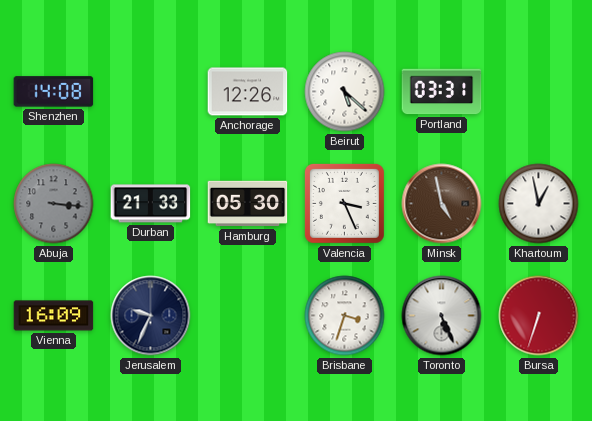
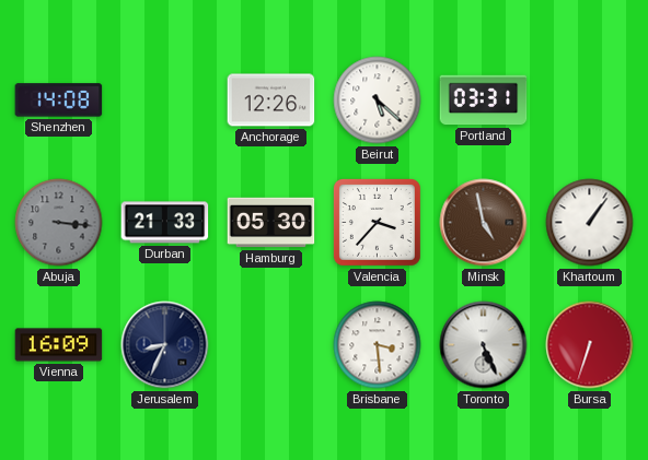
Valencia: 3:26 -> 3:37 (377, 222)
Khartoum: 12:58 -> 1:06 (590, 223)
Jerusalem: 9:34 -> 8:34 (165, 345)
Brisbane: 3:33 -> 3:29 (378, 345)
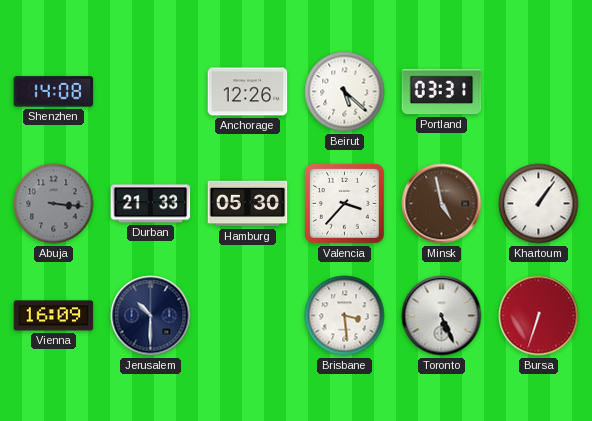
Jerusalem: 8:34 -> 10:30 (151, 316)
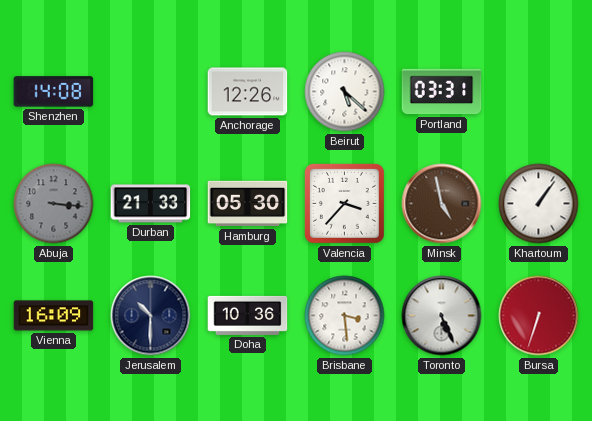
Doha: none -> 10:36 (248, 315)
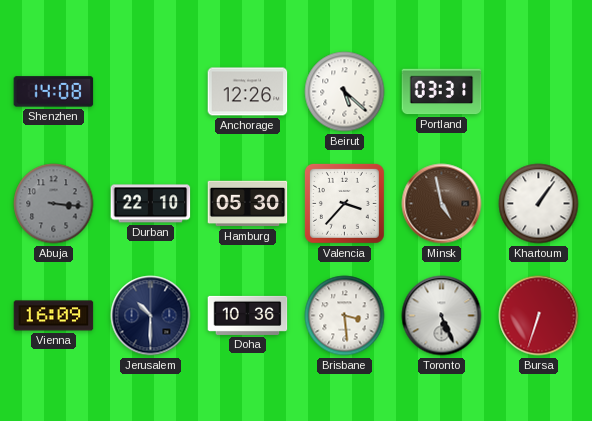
Durban: 21:33 -> 22:10 (151, 204)
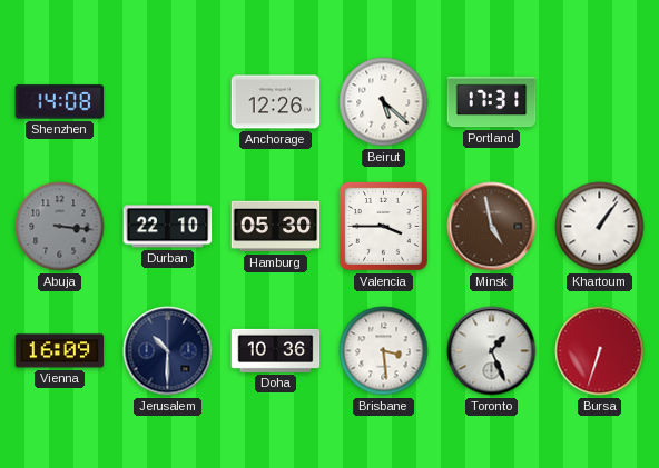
Portland: 03:31 -> 17:31 (492, 102)
Valencia: 3:37 -> 3:45 (383, 226)
Toronto: 5:26 -> 1:26 (492, 351)
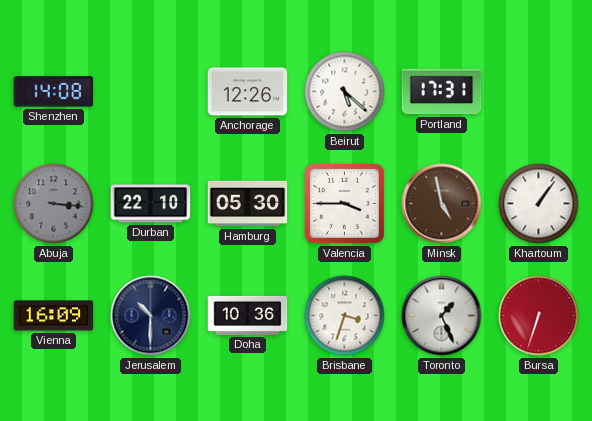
Brisbane: 3:29 -> 3:33 (345, 316)
